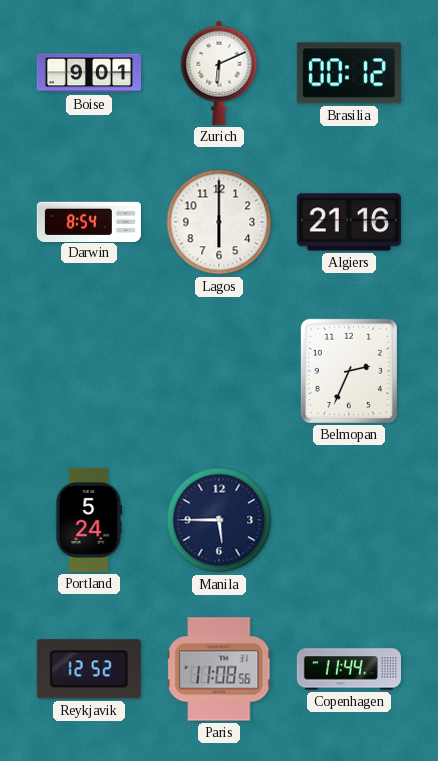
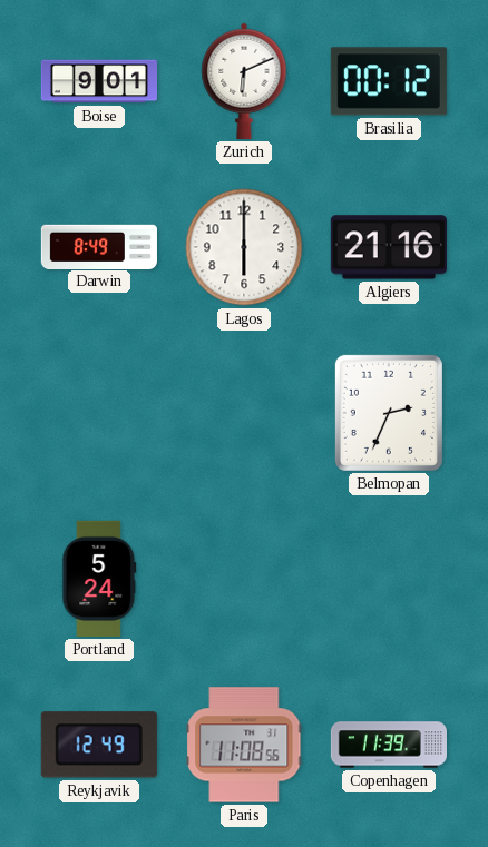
Darwin: 8:54 -> 8:49 (99, 246)
Manila: 5:45 -> none (219, 520)
Reykjavik: 12:52 -> 12:49 (99, 745)
Copenhagen: 11:44 -> 11:39 (389, 745)
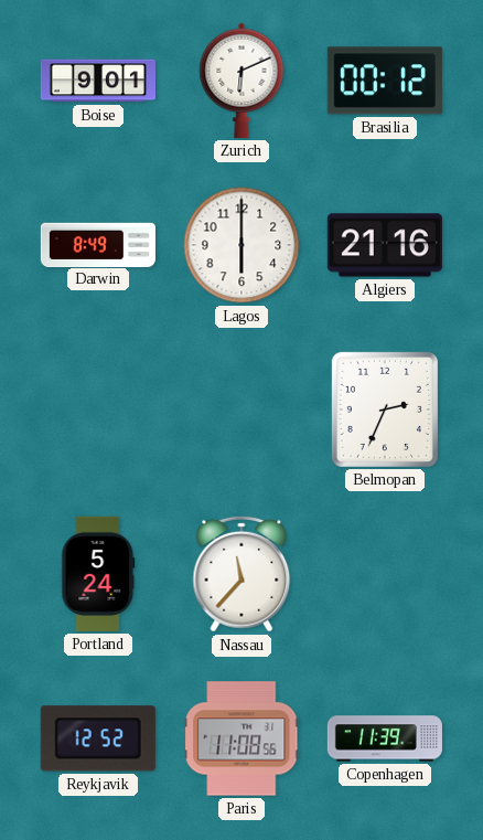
Nassau: none -> 11:37 (241, 574)
Reykjavik: 12:49 -> 12:52 (98, 738)
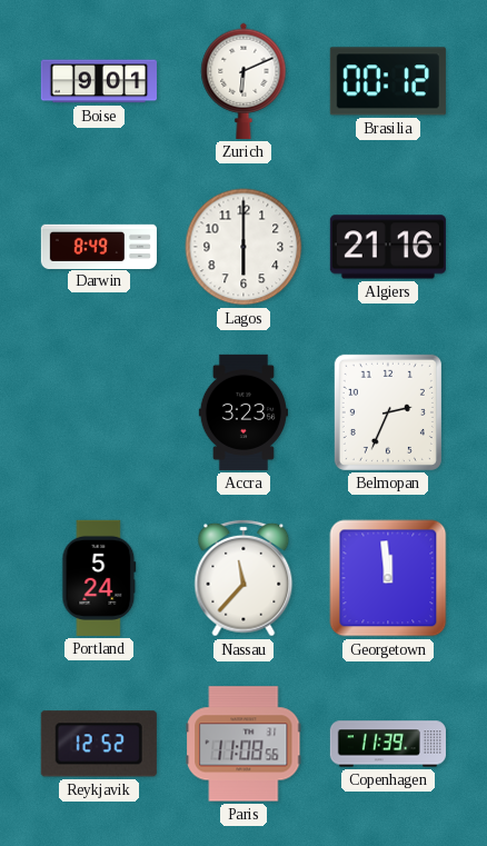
Accra: none -> 3:23 (244, 412)
Georgetown: none -> 11:59 (388, 578)
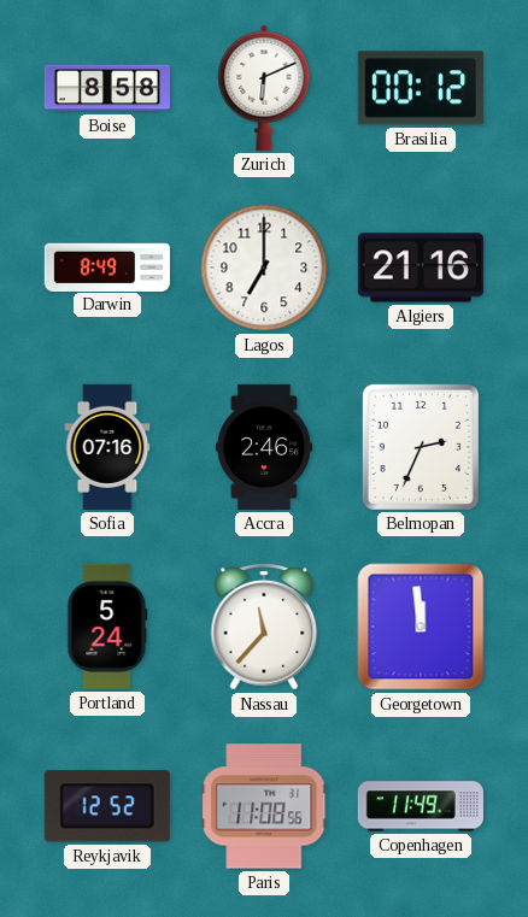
Boise: 9:01 -> 8:58 (106, 88)
Lagos: 6:00 -> 7:00 (264, 268)
Sofia: none -> 07:16 (107, 447)
Accra: 3:23 -> 2:46 (264, 447)
Copenhagen: 11:39 -> 11:49 (421, 806)
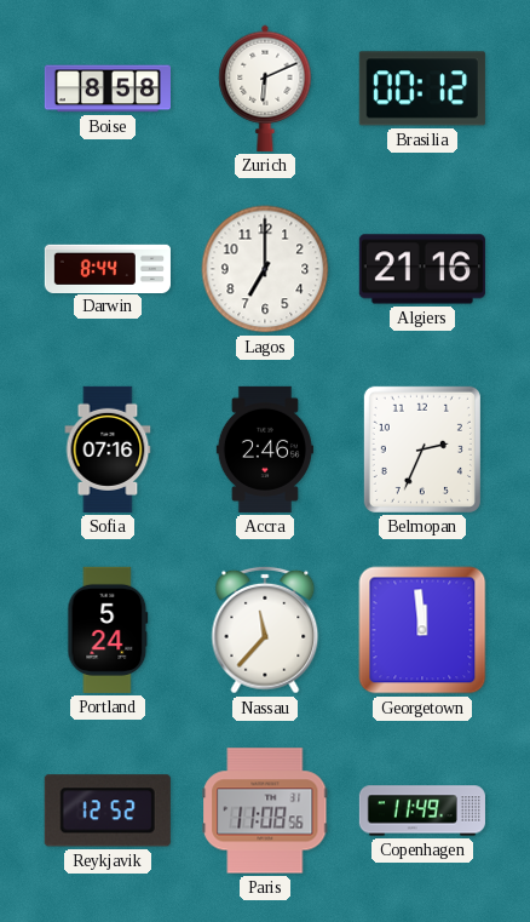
Darwin: 8:49 -> 8:44 (108, 268)
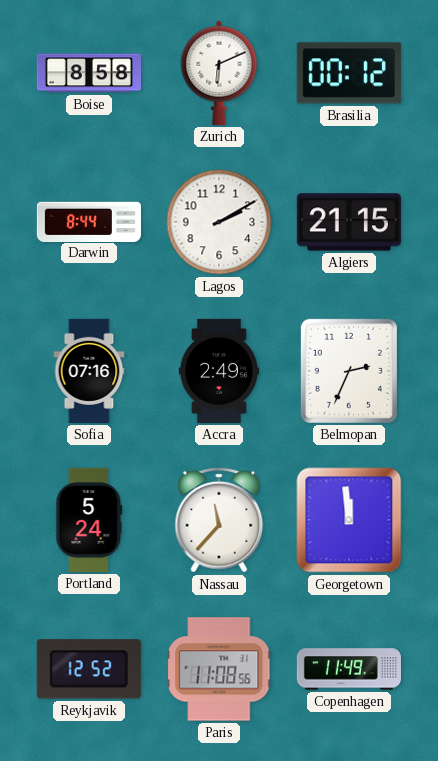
Lagos: 7:00 -> 2:10 (219, 222)
Algiers: 21:16 -> 21:15 (349, 222)
Accra: 2:46 -> 2:49 (219, 371)
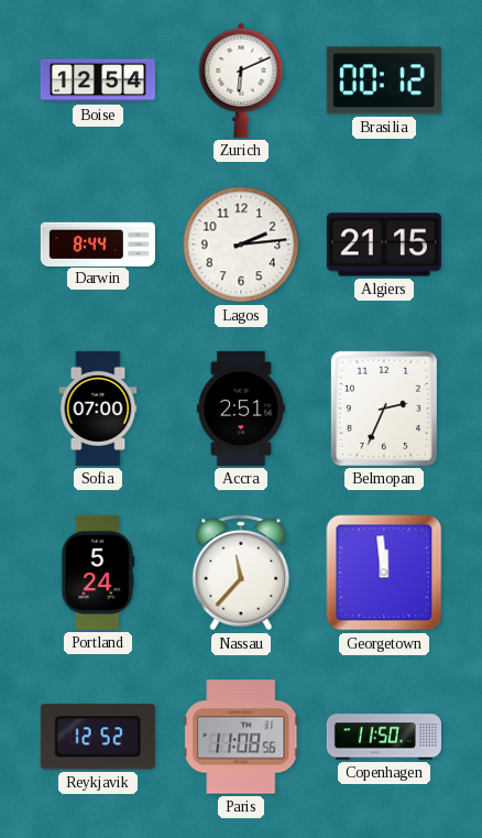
Boise: 8:58 -> 12:54 (97, 80)
Lagos: 2:10 -> 2:14 (241, 244)
Sofia: 07:16 -> 07:00 (98, 409)
Accra: 2:49 -> 2:51 (241, 409)
Copenhagen: 11:49 -> 11:50 (384, 737)
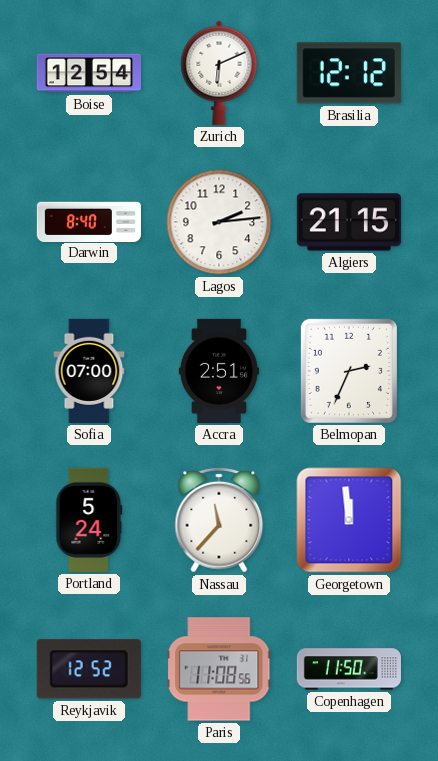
Brasilia: 00:12 -> 12:12 (349, 73)
Darwin: 8:44 -> 8:40 (89, 221)
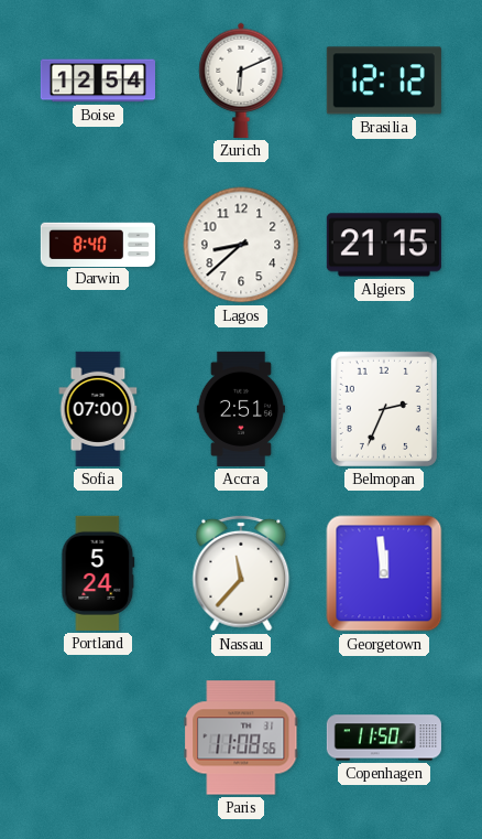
Lagos: 2:14 -> 8:38 (241, 245)
Reykjavik: 12:52 -> none (89, 669)
